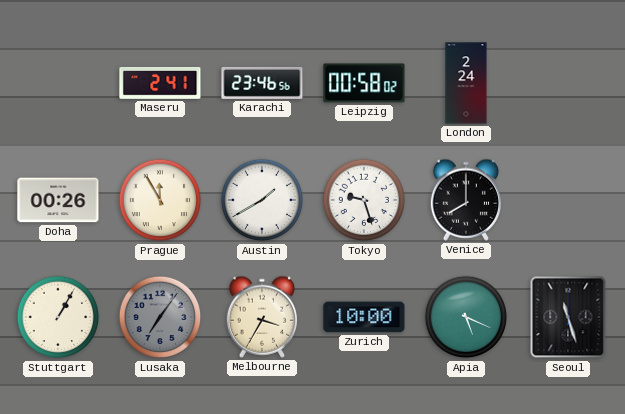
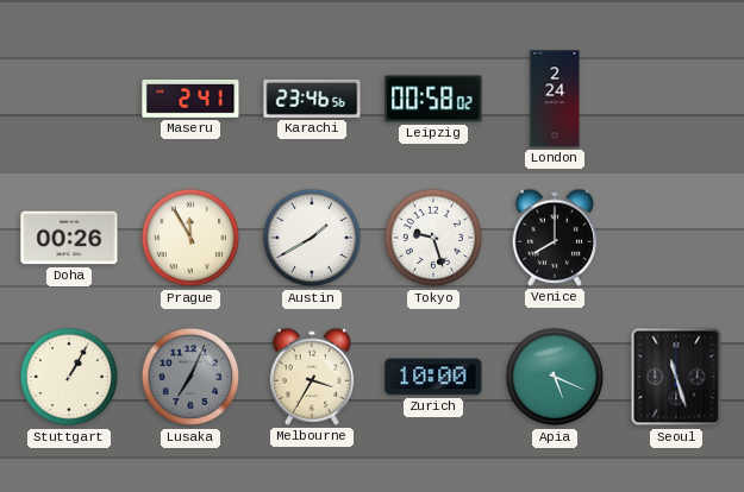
Lusaka: 7:06 -> 7:04 (190, 377)
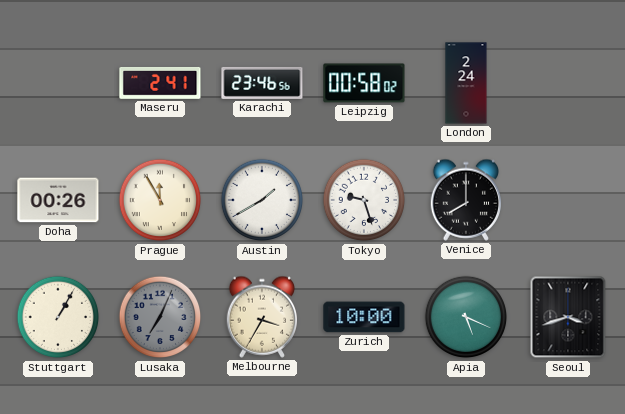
Seoul: 11:27 -> 3:42 (568, 317)
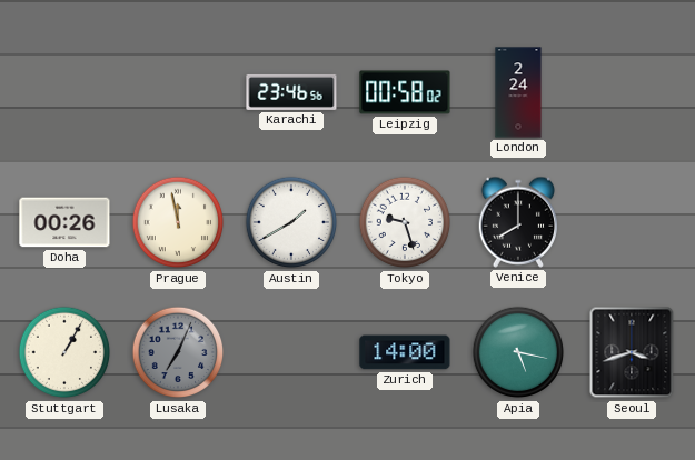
Maseru: 2:41 -> none (160, 83)
Prague: 11:55 -> 11:58 (178, 222)
Melbourne: 3:35 -> none (261, 317)
Zurich: 10:00 -> 14:00 (405, 352)
Apia: 5:19 -> 5:17 (518, 352)
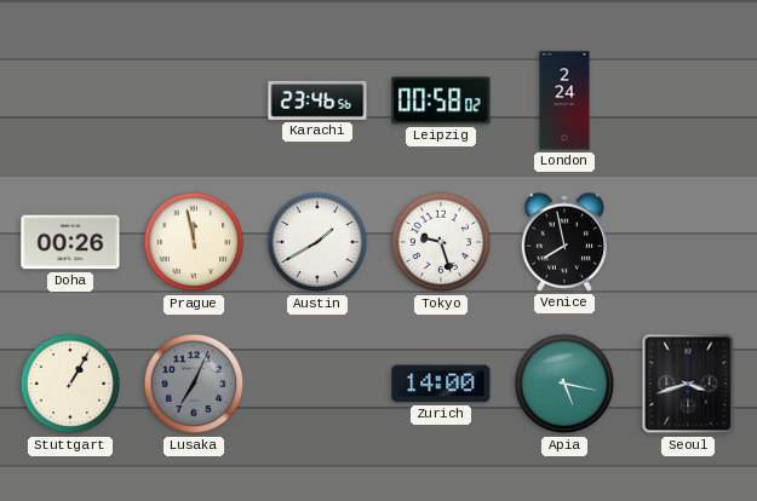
Venice: 8:00 -> 7:58 (563, 242)
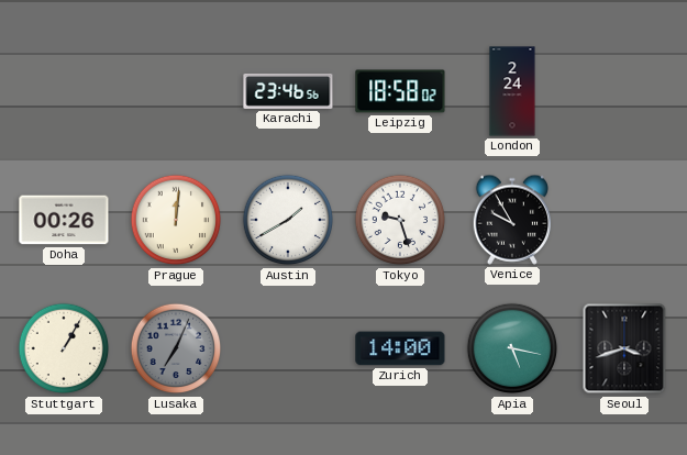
Leipzig: 00:58 -> 18:58 (400, 91)
Prague: 11:58 -> 12:01 (176, 220)
Venice: 7:58 -> 9:55 (511, 220)
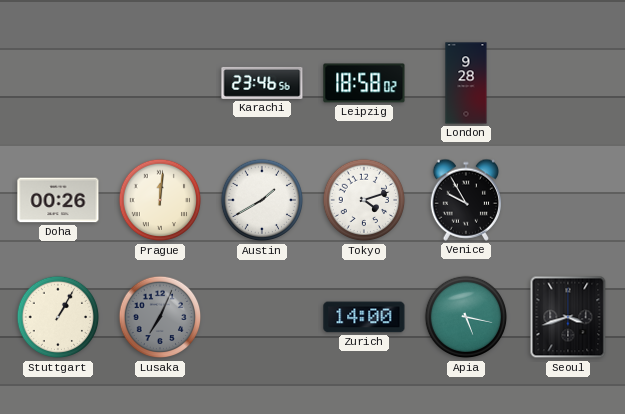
London: 2:24 -> 9:28 (466, 83)
Tokyo: 9:27 -> 4:12 (364, 200)
